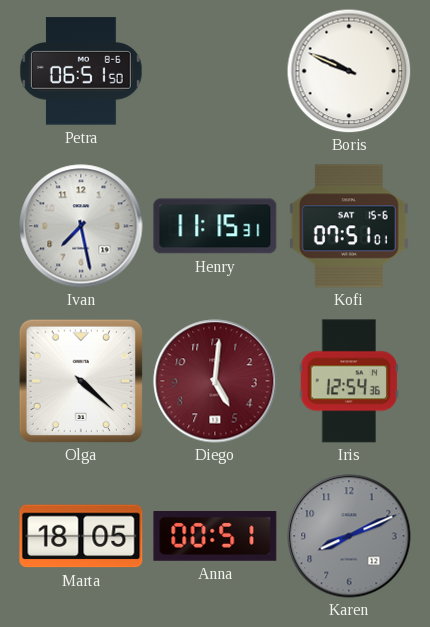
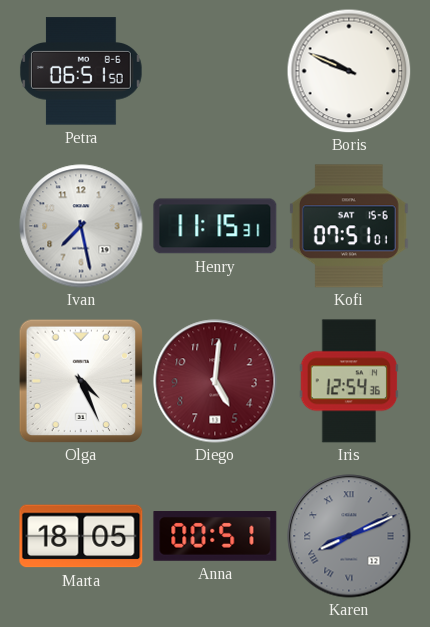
Olga: 4:22 -> 4:26 (81, 381)
Karen numerals: Arabic -> Roman (349, 536)
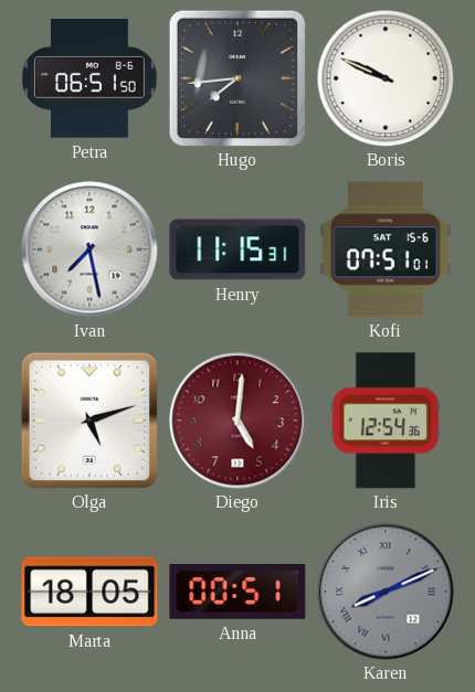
Hugo: none -> 7:44 (237, 78)
Olga: 4:26 -> 5:12 (89, 420)
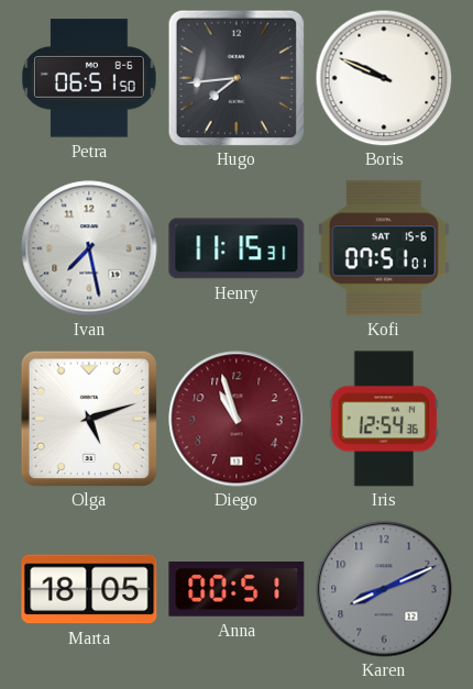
Diego: 5:01 -> 10:57 (237, 419)
Karen numerals: Roman -> Arabic (384, 589)
